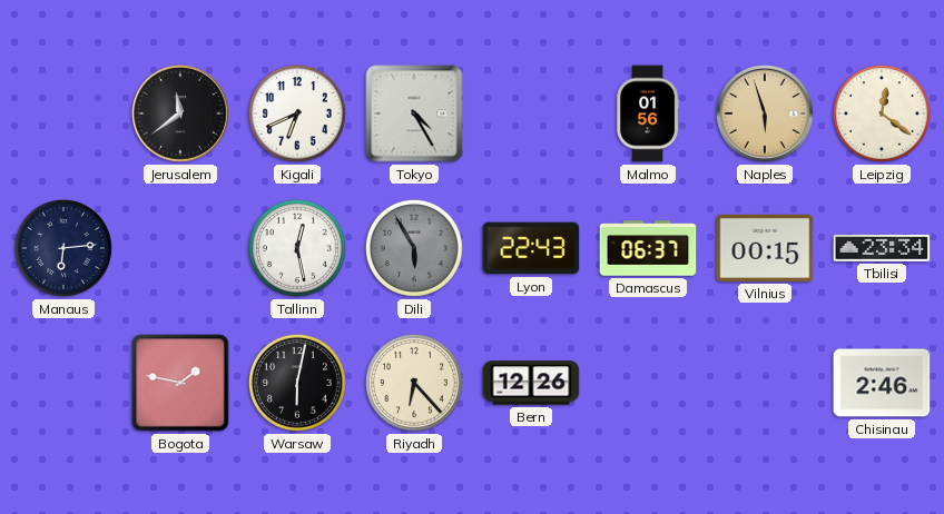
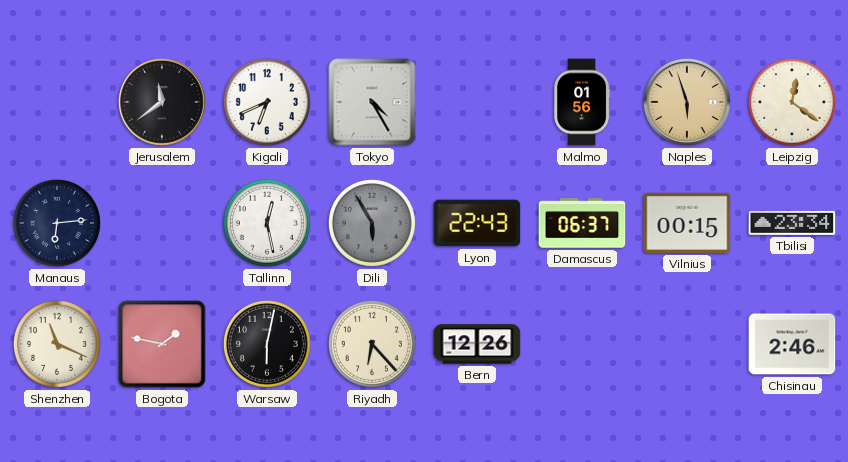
Shenzhen: none -> 11:19 (57, 344)
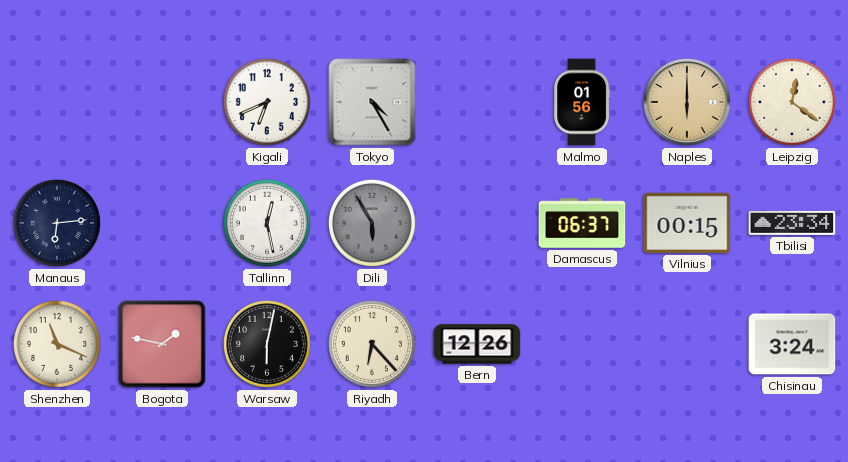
Jerusalem: 11:39 -> none (162, 102)
Naples: 5:57 -> 6:00 (687, 102)
Lyon: 22:43 -> none (477, 223)
Chisinau: 2:46 -> 3:24 (792, 344)
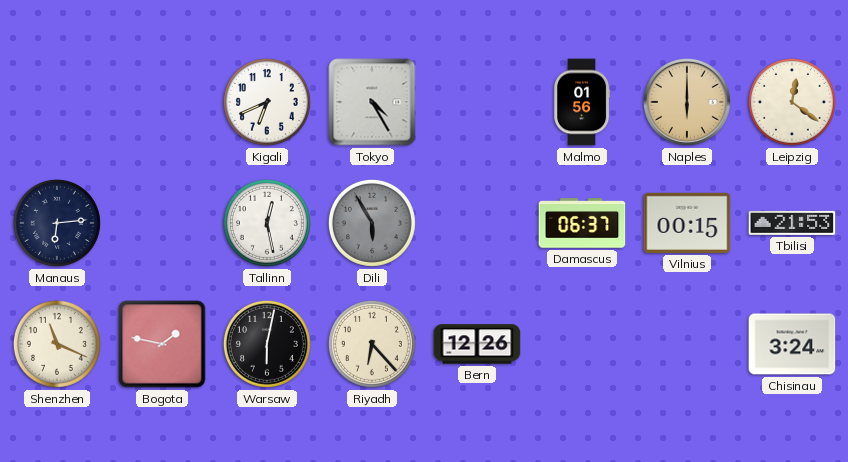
Tbilisi: 23:34 -> 21:53 (792, 223)
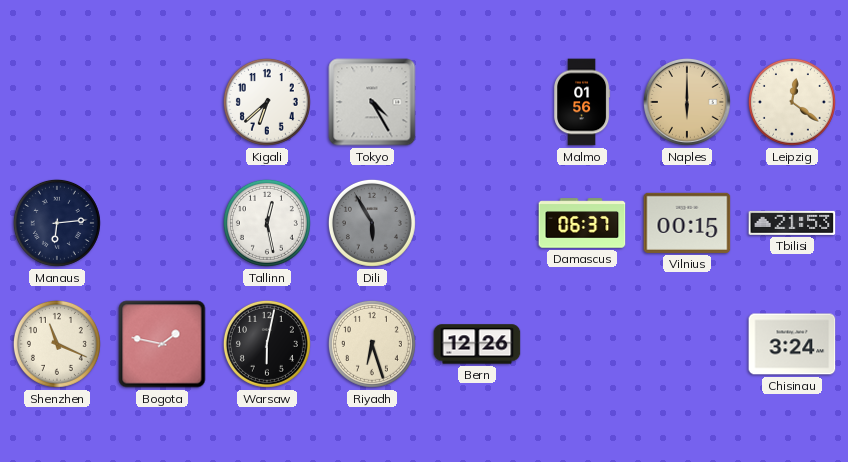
Kigali: 6:41 -> 6:38 (267, 102)
Riyadh: 6:23 -> 6:27 (372, 344)
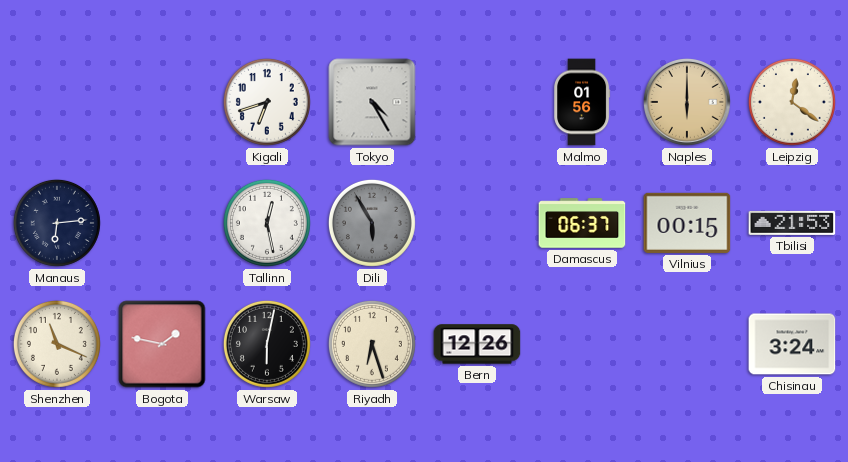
Kigali: 6:38 -> 6:42 (267, 102)
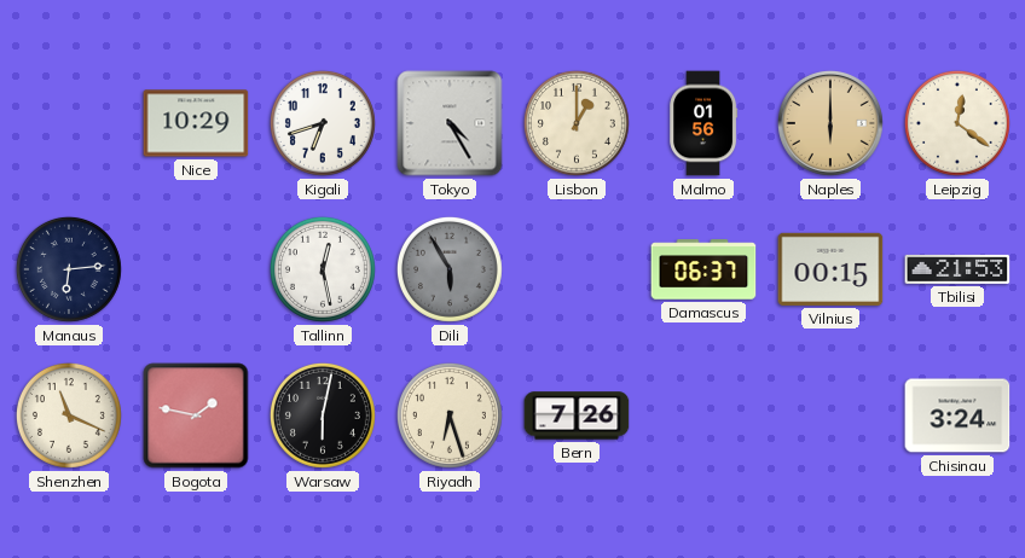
Nice: none -> 10:29 (196, 123)
Lisbon: none -> 1:00 (577, 123)
Bern: 12:26 -> 7:26 (577, 415)
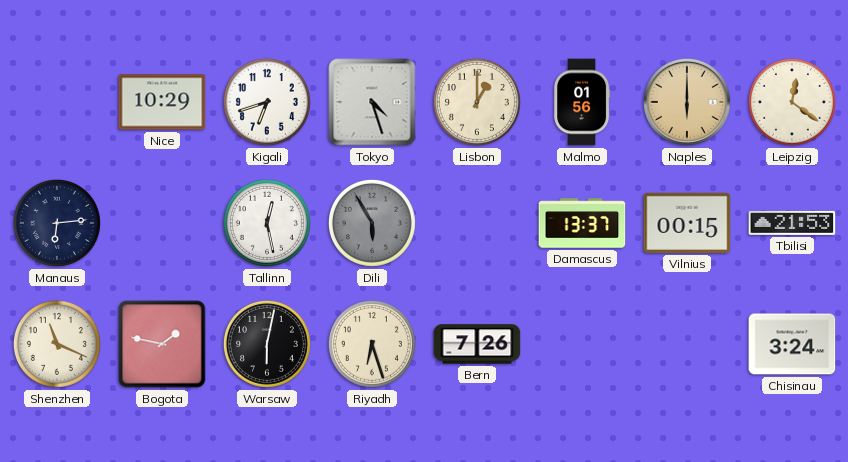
Tokyo: 4:25 -> 4:27 (372, 102)
Damascus: 06:37 -> 13:37 (582, 223)
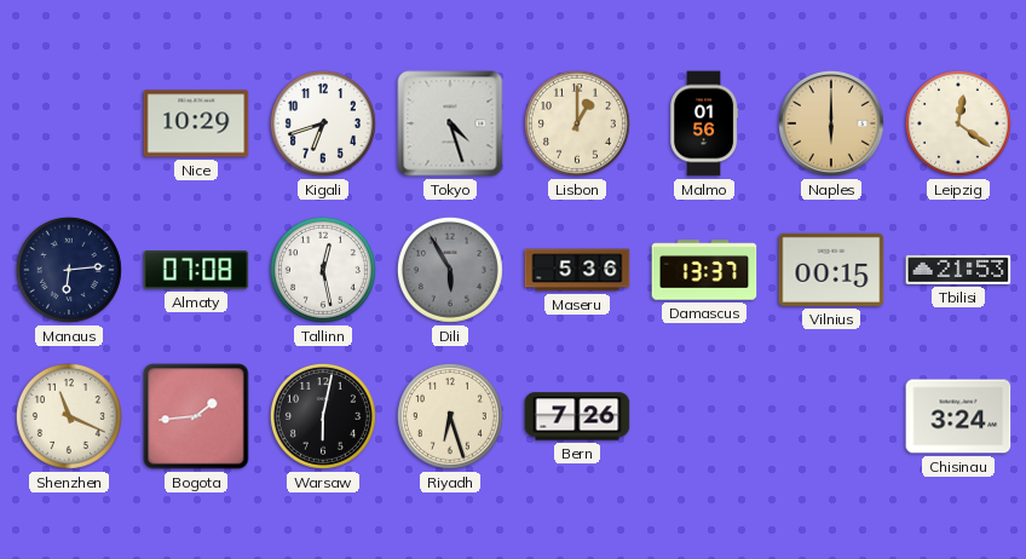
Almaty: none -> 07:08 (196, 271)
Maseru: none -> 5:36 (577, 270)
Bogota: 1:47 -> 1:44 (196, 416)
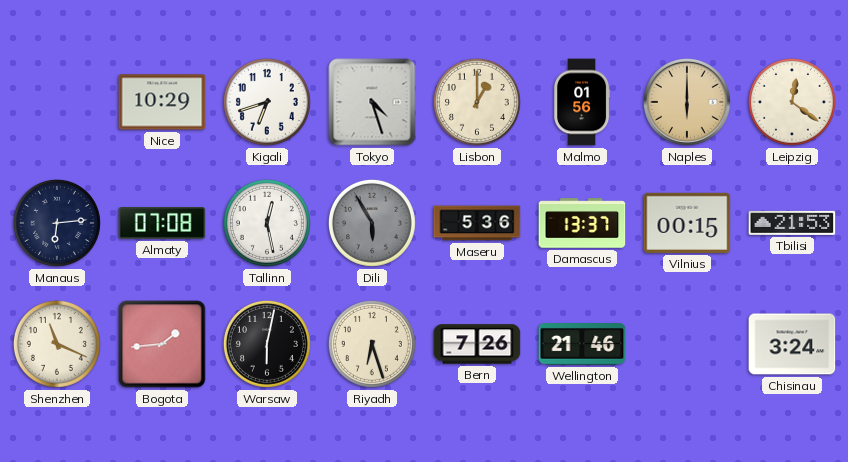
Wellington: none -> 21:46 (582, 345)
